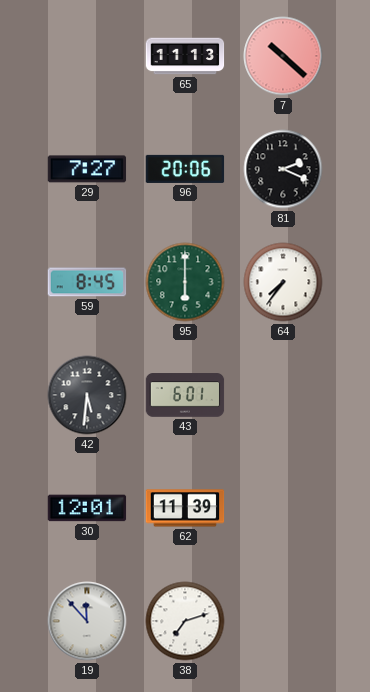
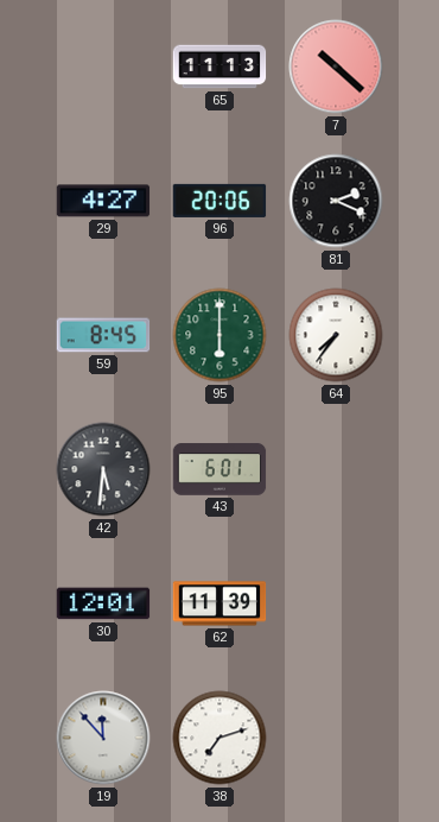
29: 7:27 -> 4:27 (103, 201)
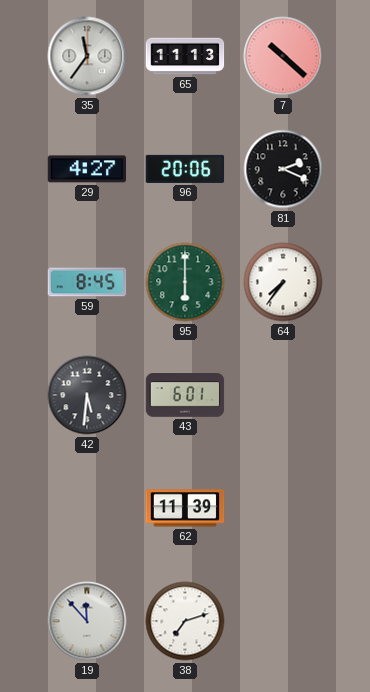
35: none -> 11:36 (87, 56)
30: 12:01 -> none (103, 603)
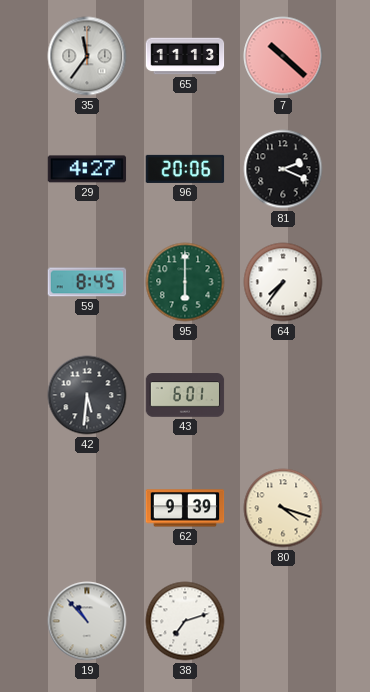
62: 11:39 -> 9:39 (185, 508)
80: none -> 4:18 (283, 508)
19: 11:53 -> 10:53 (87, 621)
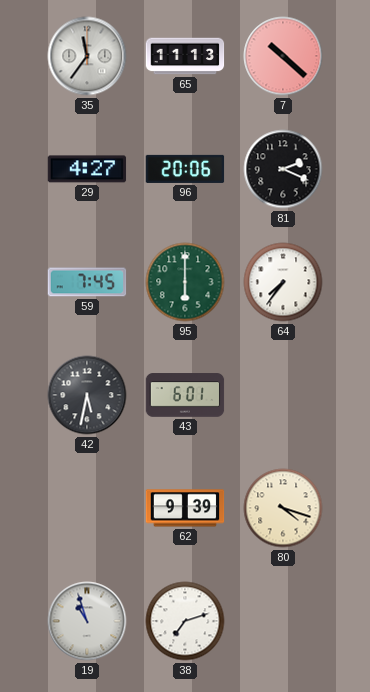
59: 8:45 -> 7:45 (87, 282)
42: 5:31 -> 5:32 (87, 395)
19: 10:53 -> 10:57 (87, 621)
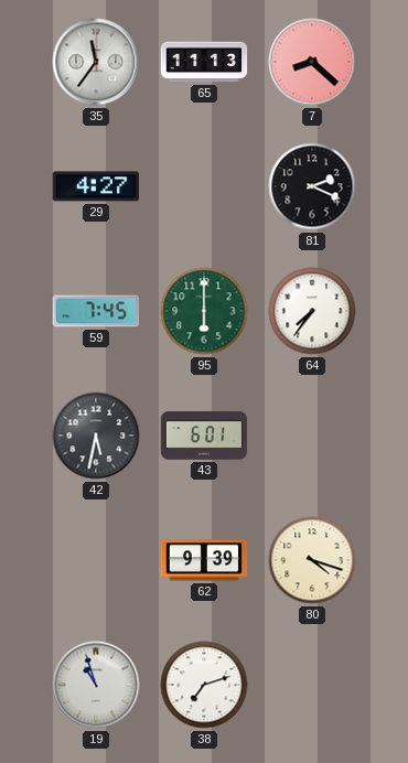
7: 10:22 -> 8:22 (312, 62)
96: 20:06 -> none (185, 169)
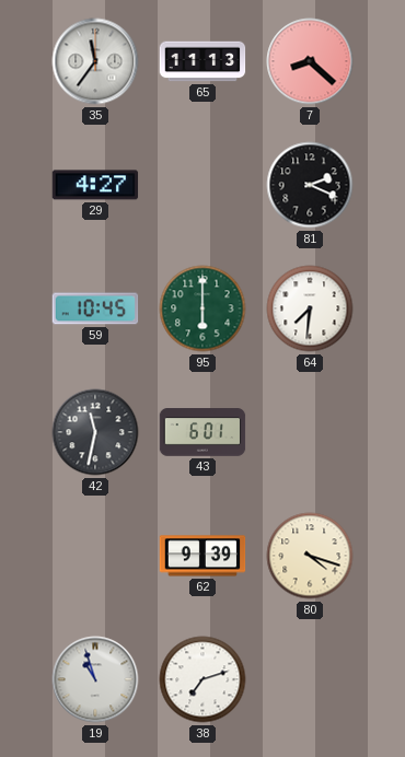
59: 7:45 -> 10:45 (95, 308)
64: 7:36 -> 7:31 (310, 308)
42: 5:32 -> 11:32 (95, 432)
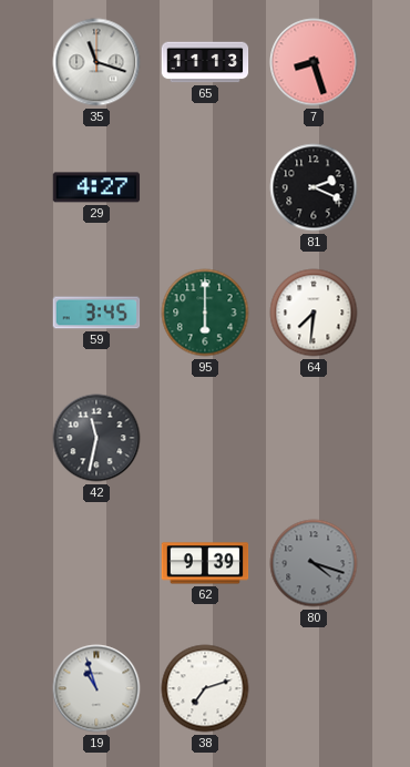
35: 11:36 -> 11:18 (96, 62)
7: 8:22 -> 8:27 (314, 62)
59: 10:45 -> 3:45 (96, 313)
43: 6:01 -> none (202, 432)
80 dial: cream -> grey (314, 563)
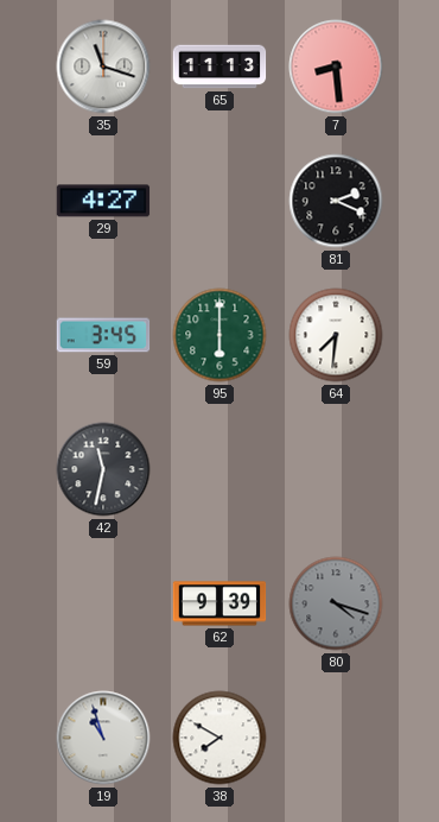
7: 8:27 -> 8:29 (336, 67)
38: 7:12 -> 7:50 (220, 738)
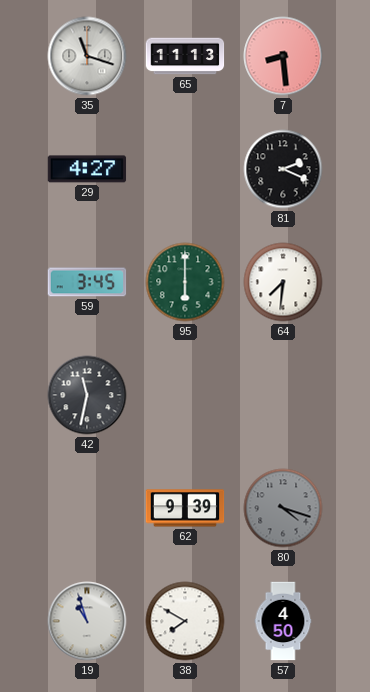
57: none -> 4:50 (283, 621)
